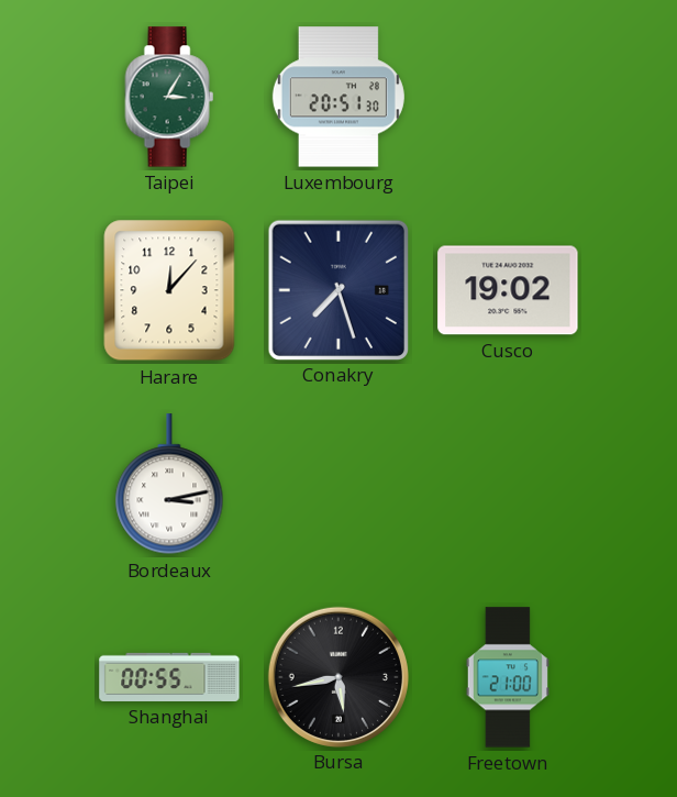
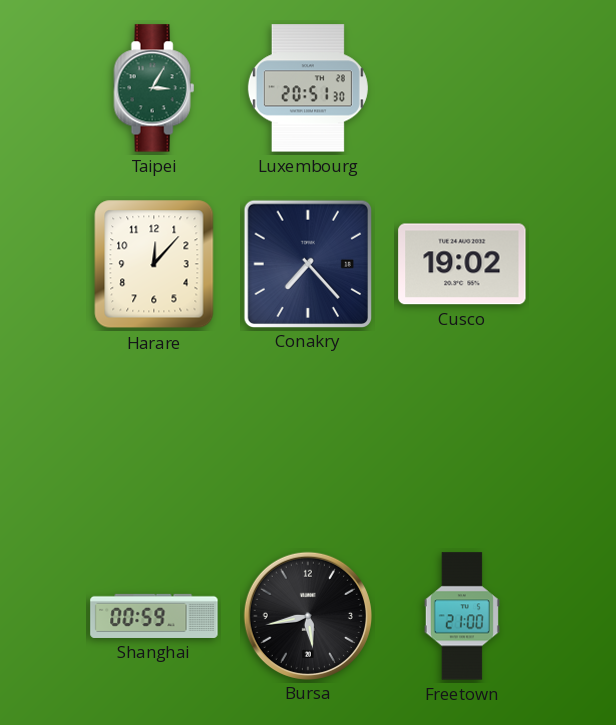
Conakry: 7:27 -> 7:23 (307, 263)
Bordeaux: 3:13 -> none (169, 485)
Shanghai: 00:55 -> 00:59 (154, 616)
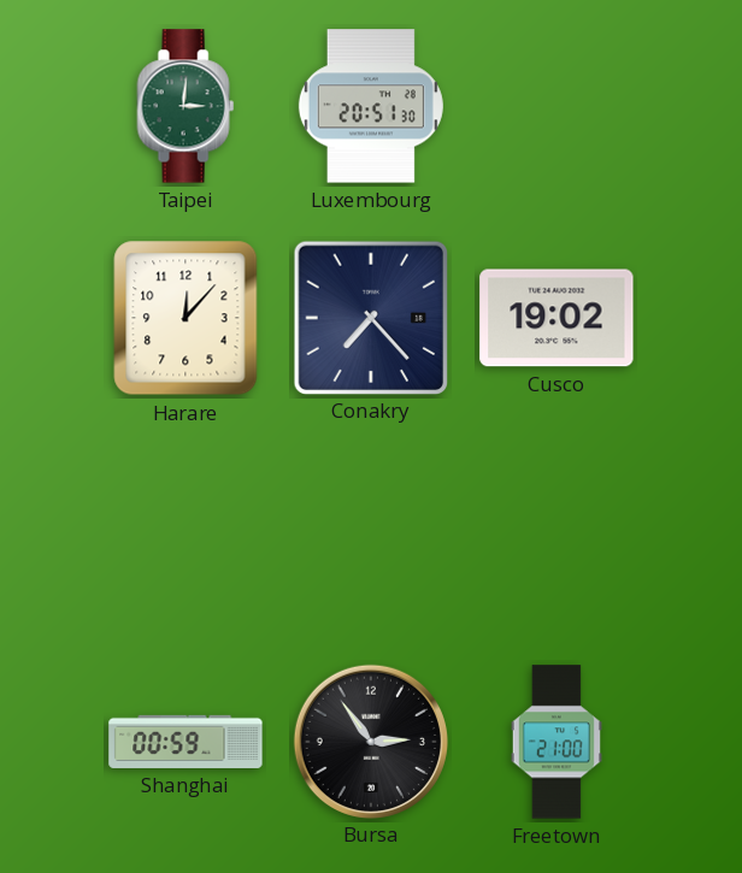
Taipei: 3:05 -> 3:01 (185, 106)
Bursa: 5:43 -> 2:54 (370, 741)
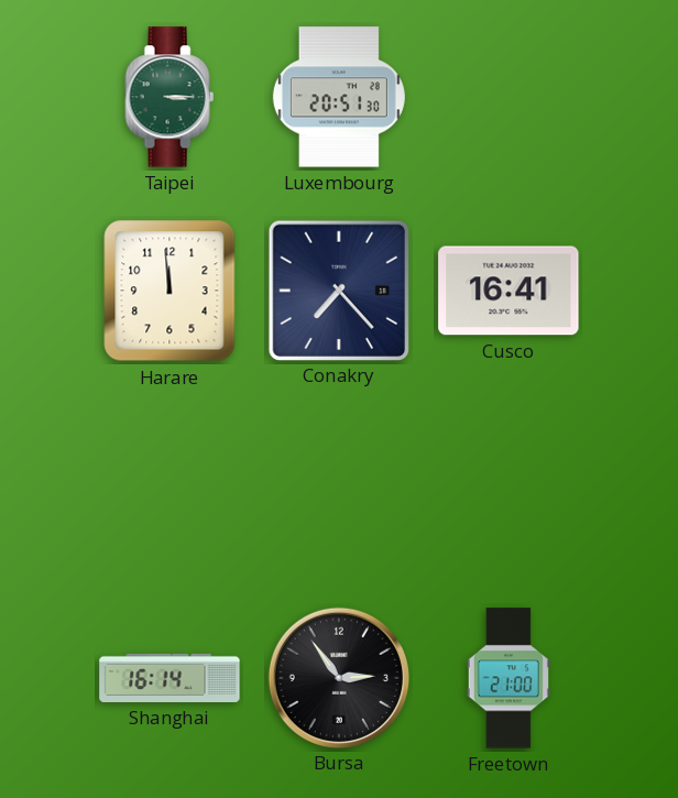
Taipei: 3:01 -> 3:15 (169, 97)
Harare: 12:07 -> 11:59 (169, 291)
Cusco: 19:02 -> 16:41 (508, 291)
Shanghai: 00:59 -> 16:14 (169, 678)
